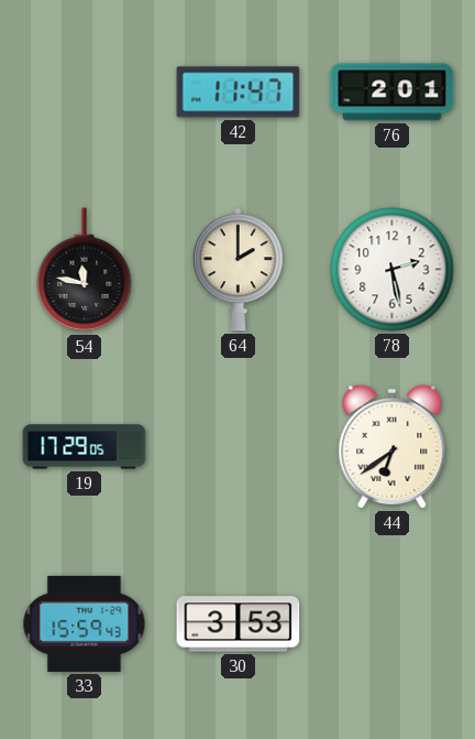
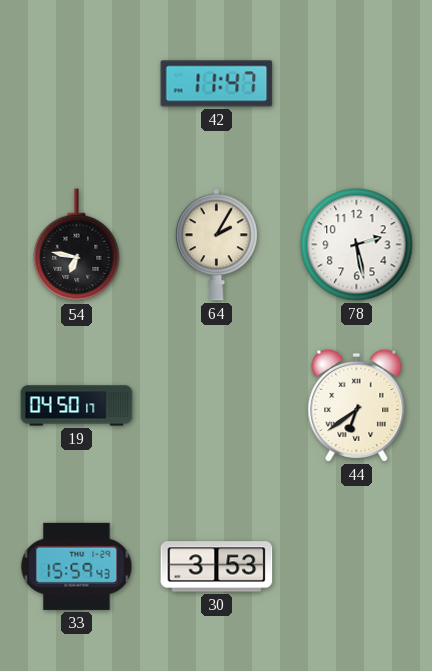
76: 2:01 -> none (393, 93)
54: 11:47 -> 6:47 (77, 245)
64: 2:00 -> 2:05 (216, 245)
19: 17:29 -> 04:50 (77, 406)
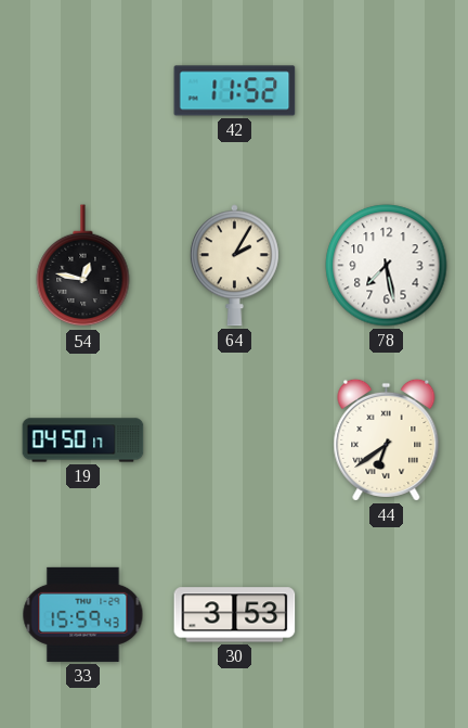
42: 11:47 -> 11:52 (235, 91)
54: 6:47 -> 12:47 (83, 266)
78: 2:28 -> 7:28 (387, 266)
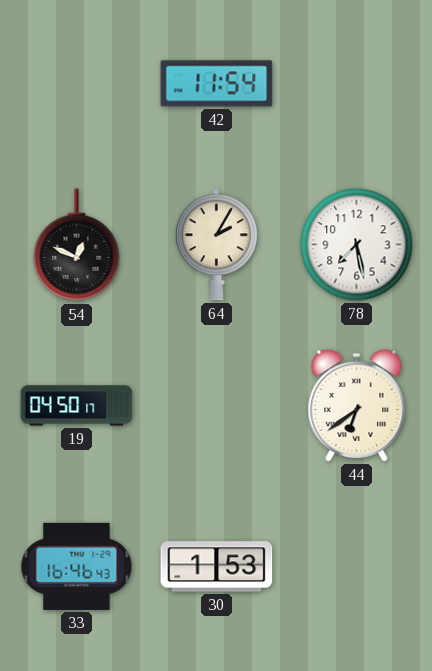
42: 11:52 -> 11:54 (217, 84)
54: 12:47 -> 12:49 (77, 245)
33: 15:59 -> 16:46 (77, 566)
30: 3:53 -> 1:53 (217, 567)
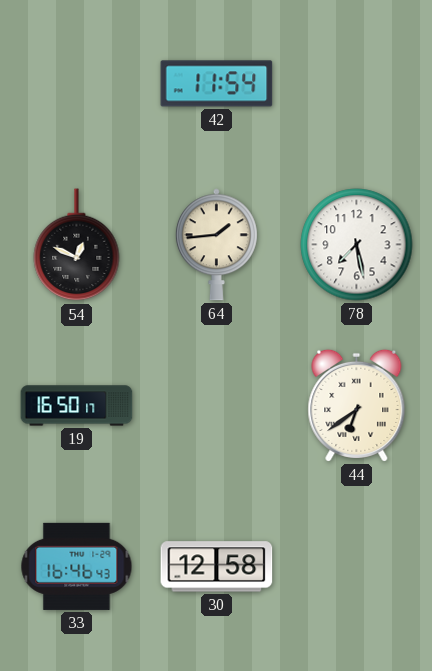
64: 2:05 -> 1:44 (216, 245)
19: 04:50 -> 16:50 (77, 406)
30: 1:53 -> 12:58 (217, 567)
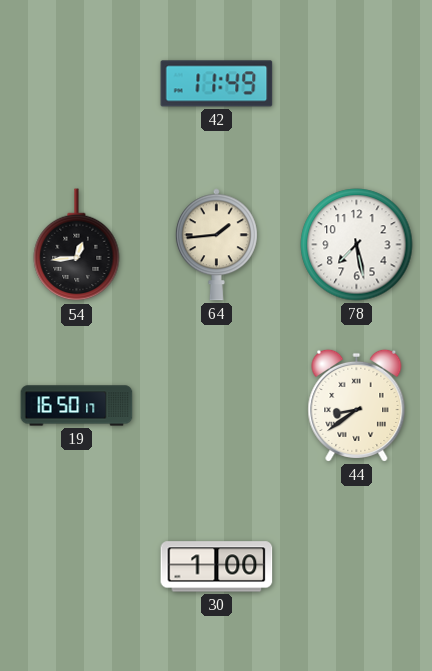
42: 11:54 -> 11:49 (217, 84)
54: 12:49 -> 12:44 (77, 245)
44: 6:39 -> 8:39 (357, 405)
33: 16:46 -> none (77, 566)
30: 12:58 -> 1:00 (217, 567)
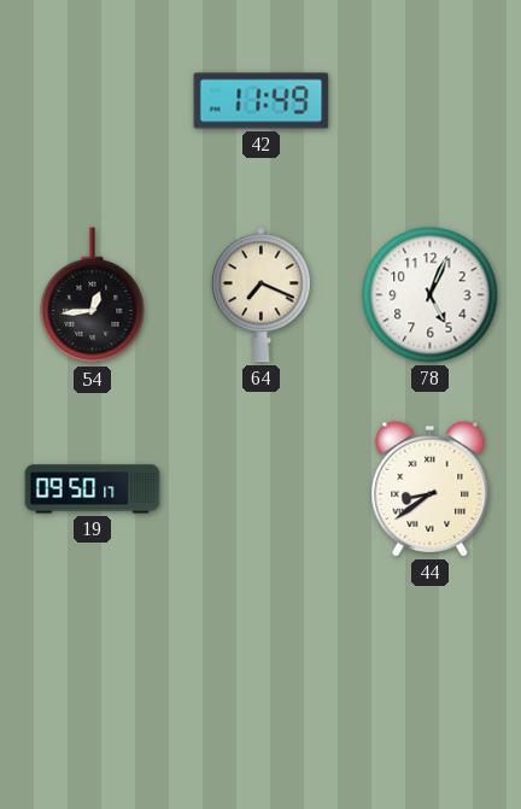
64: 1:44 -> 7:19 (260, 295)
78: 7:28 -> 5:04 (431, 295)
19: 16:50 -> 09:50 (93, 489)
30: 1:00 -> none (217, 567)
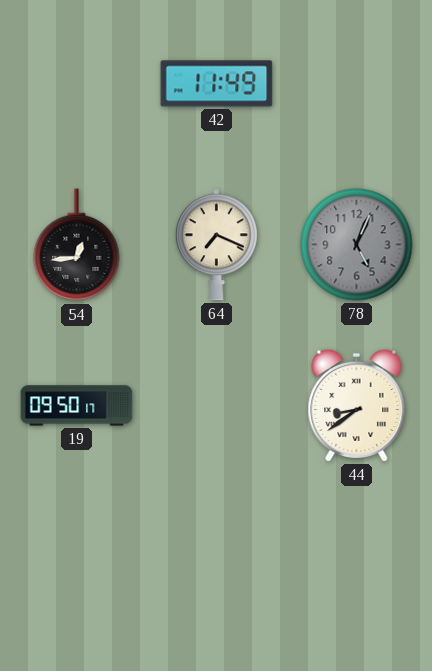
78 dial: white -> grey (357, 245)
